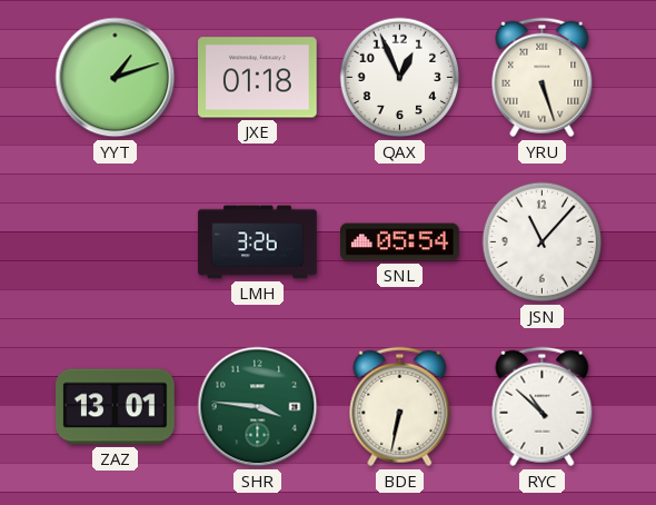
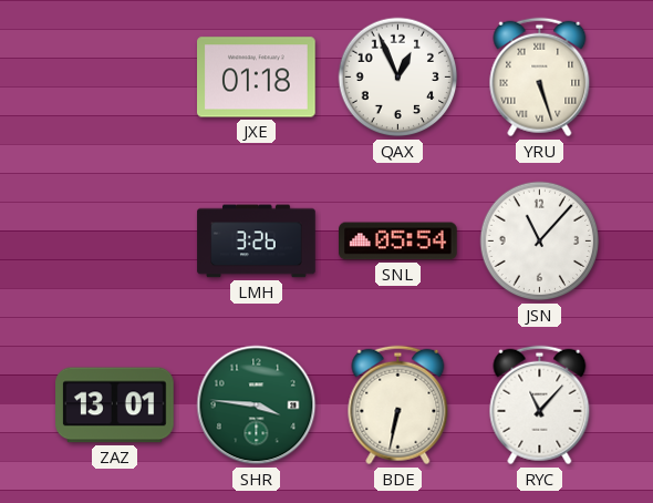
YYT: 1:12 -> none (116, 78)
RYC: 10:52 -> 11:07 (540, 406)
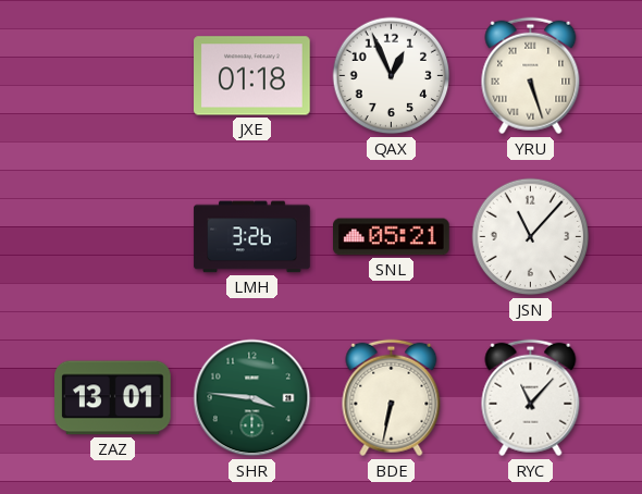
SNL: 05:54 -> 05:21 (392, 237)
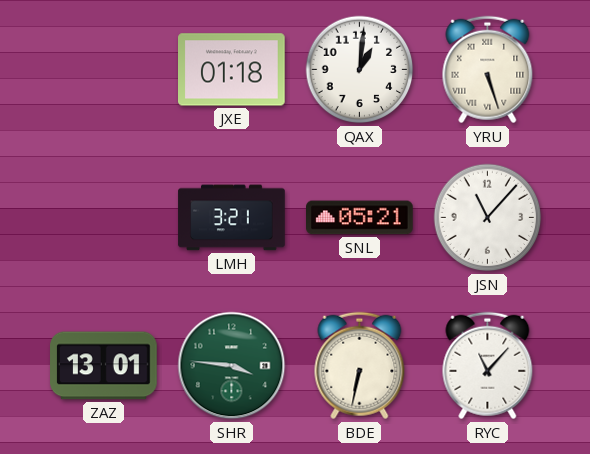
QAX: 12:56 -> 1:01 (360, 70)
LMH: 3:26 -> 3:21 (232, 218)
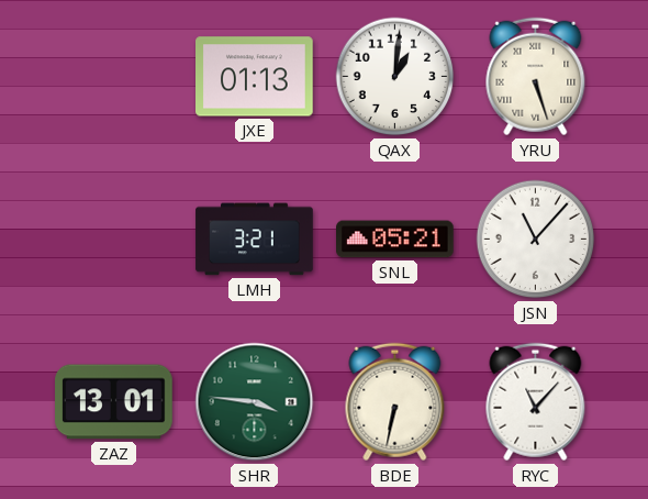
JXE: 01:18 -> 01:13 (255, 77)
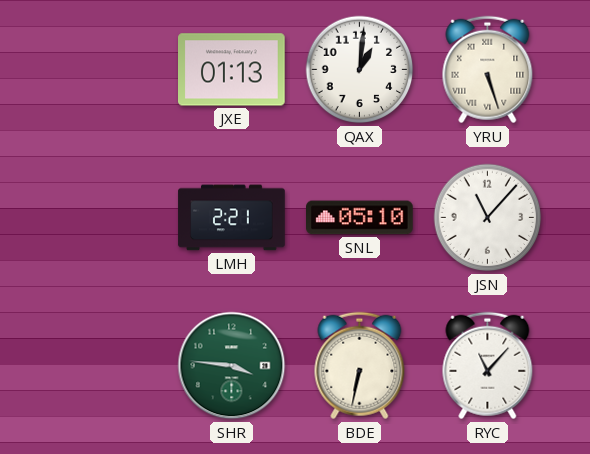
LMH: 3:21 -> 2:21 (232, 218)
SNL: 05:21 -> 05:10 (360, 218)
ZAZ: 13:01 -> none (114, 402)
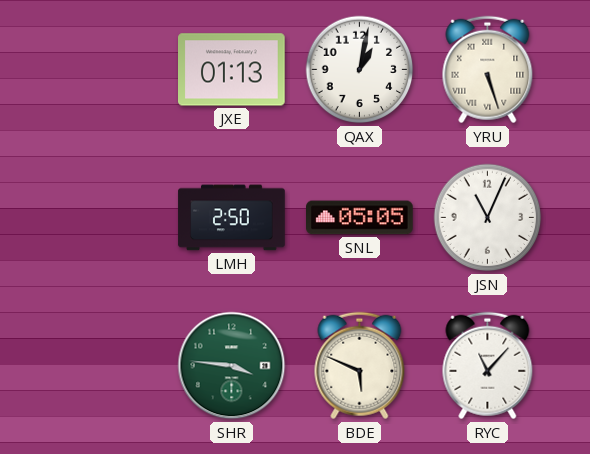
QAX: 1:01 -> 1:02 (360, 70)
LMH: 2:21 -> 2:50 (232, 218)
SNL: 05:10 -> 05:05 (360, 218)
JSN: 11:07 -> 11:04 (488, 218)
BDE: 6:32 -> 5:49 (360, 366)
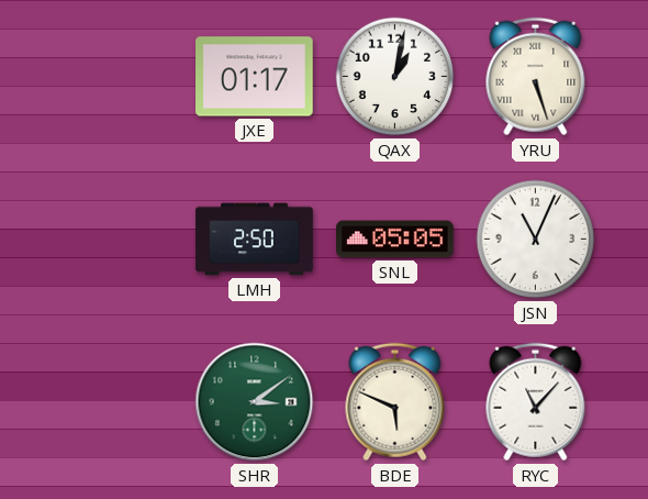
JXE: 01:13 -> 01:17 (255, 77)
SHR: 3:46 -> 3:09 (255, 402)
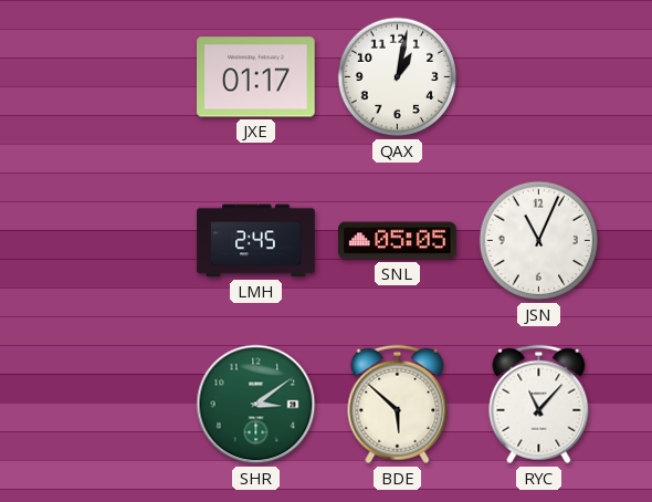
YRU: 5:27 -> none (536, 77)
LMH: 2:50 -> 2:45 (256, 241)
BDE: 5:49 -> 5:52 (398, 405)
